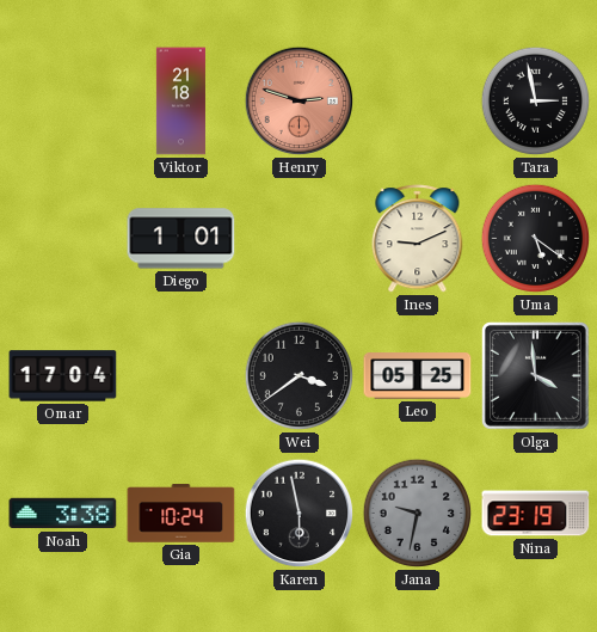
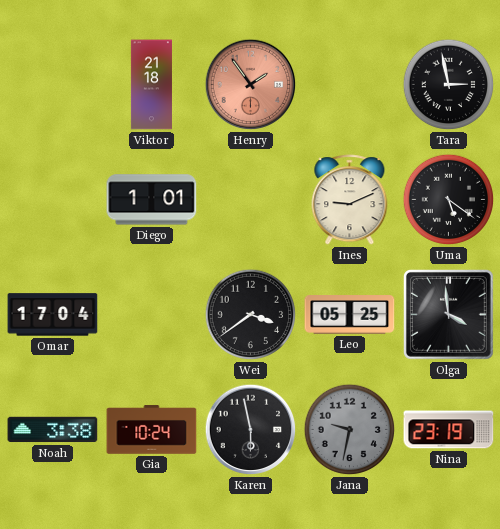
Henry: 2:48 -> 1:54 (251, 85)
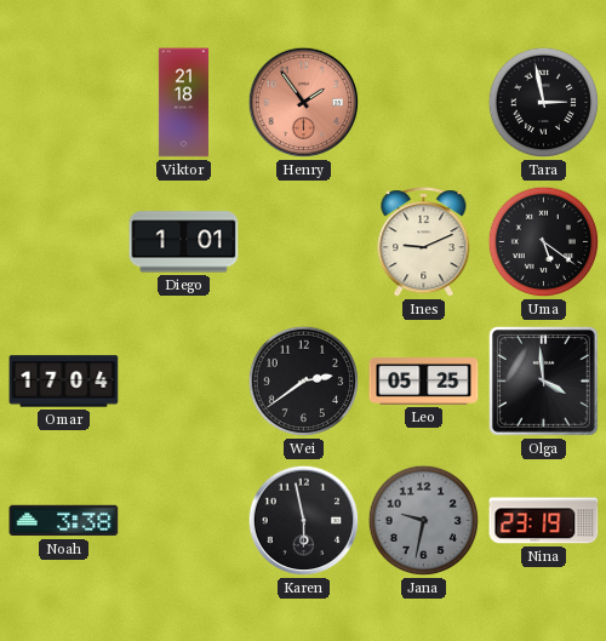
Wei: 3:39 -> 2:39 (304, 382)
Gia: 10:24 -> none (152, 430)
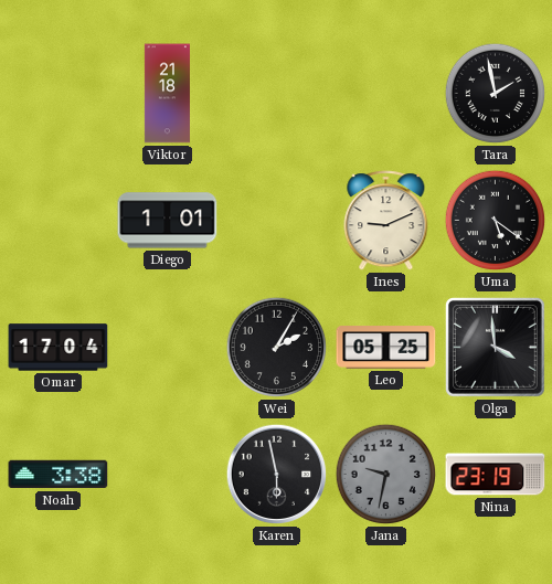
Henry: 1:54 -> none (304, 103)
Tara: 2:58 -> 1:58 (496, 94)
Wei: 2:39 -> 2:05 (277, 348)
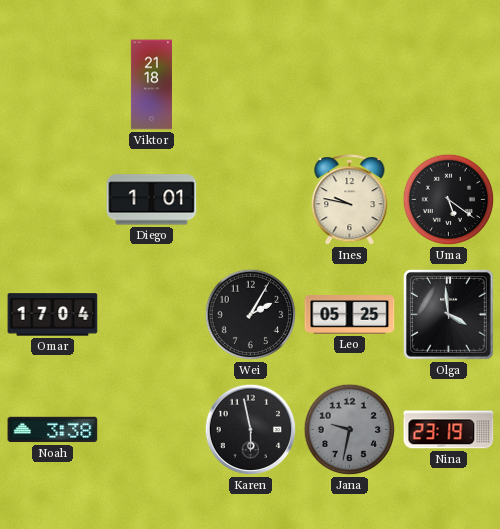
Tara: 1:58 -> none (496, 94)
Ines: 9:11 -> 9:47 (350, 200)
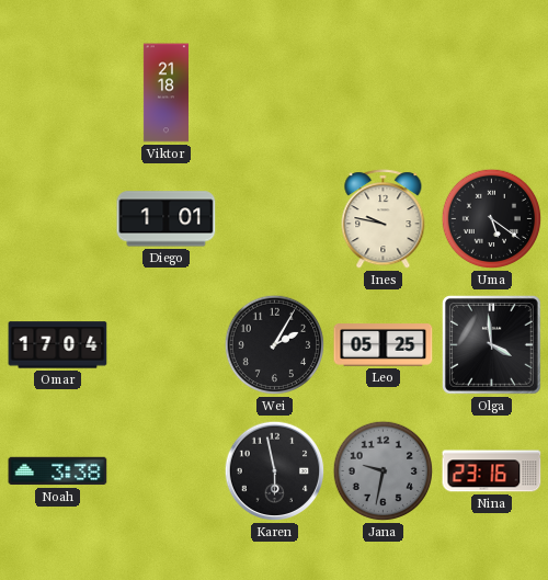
Nina: 23:19 -> 23:16 (492, 471)
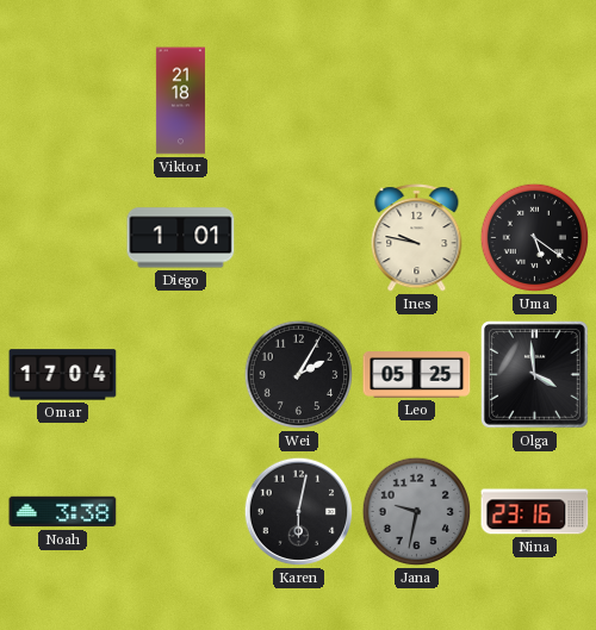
Karen: 5:58 -> 6:02 (299, 512)
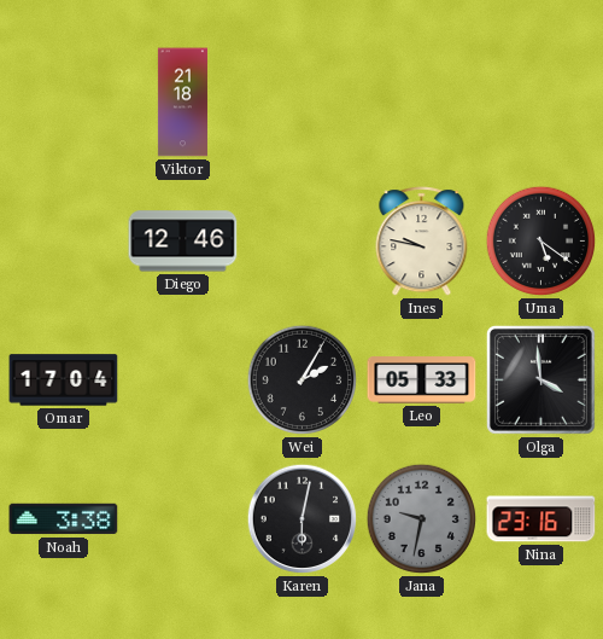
Diego: 1:01 -> 12:46 (183, 242)
Leo: 05:25 -> 05:33 (422, 381)
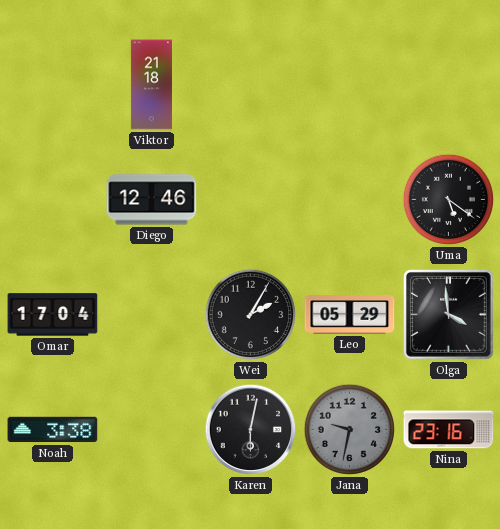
Ines: 9:47 -> none (422, 242)
Leo: 05:33 -> 05:29 (350, 315)
